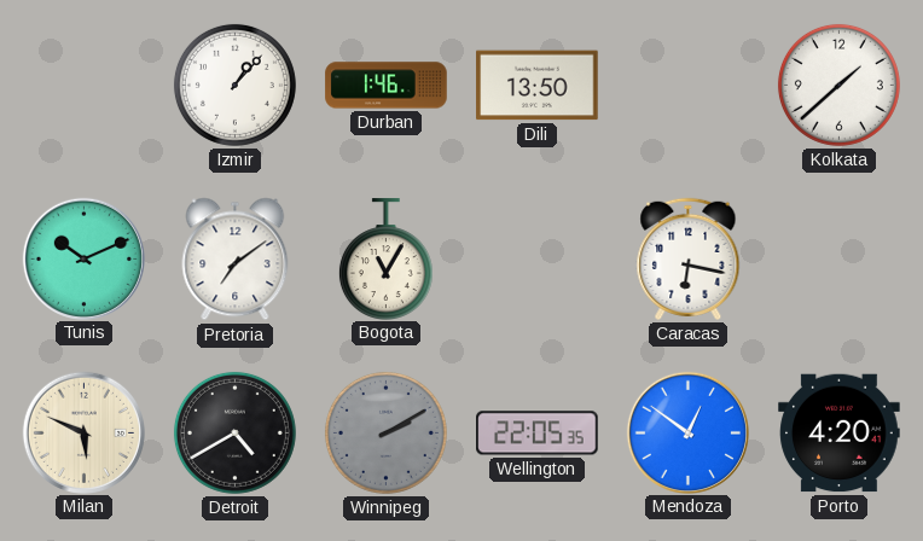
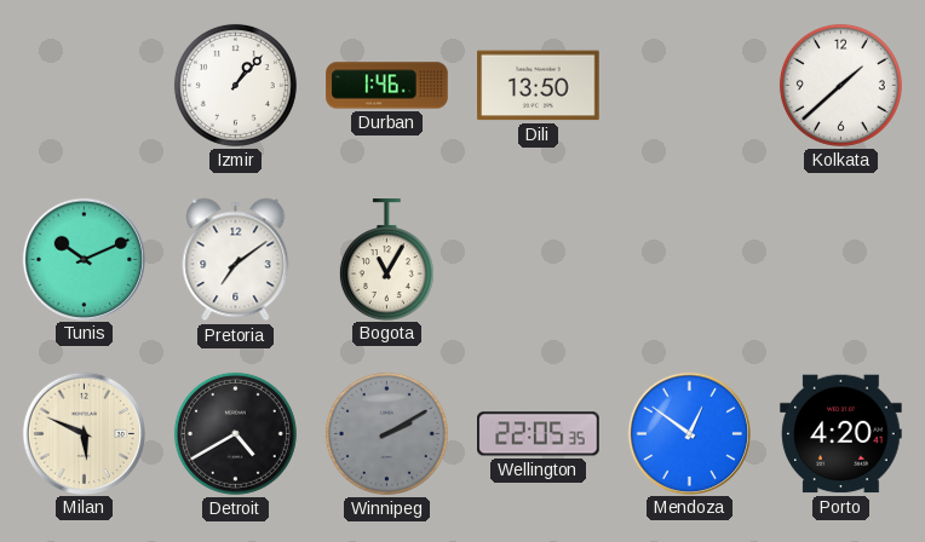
Caracas: 6:17 -> none (689, 258)
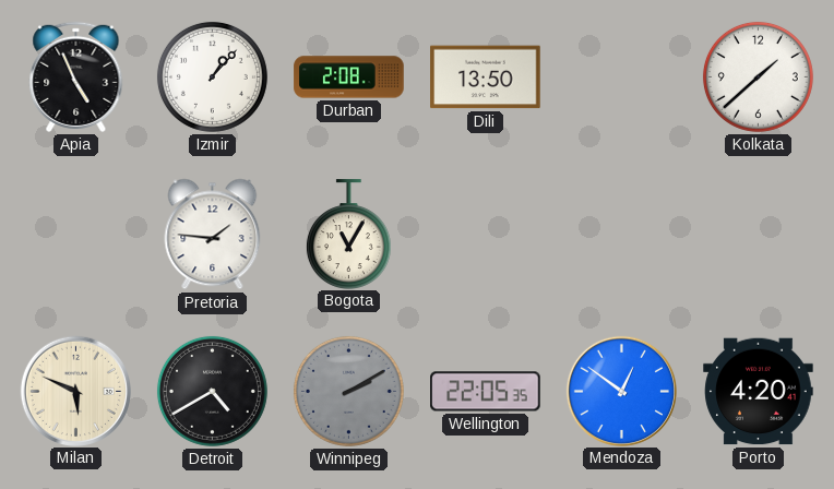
Apia: none -> 4:56 (76, 76)
Durban: 1:46 -> 2:08 (349, 77)
Tunis: 10:11 -> none (84, 259)
Pretoria: 7:09 -> 1:46 (213, 235)
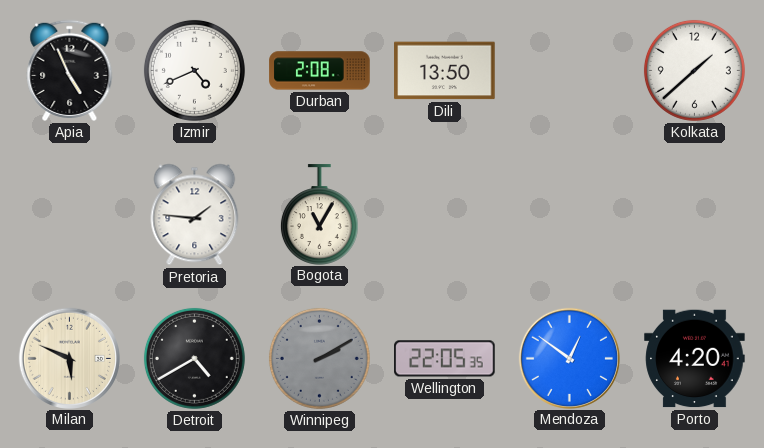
Izmir: 1:07 -> 4:41 (194, 70)
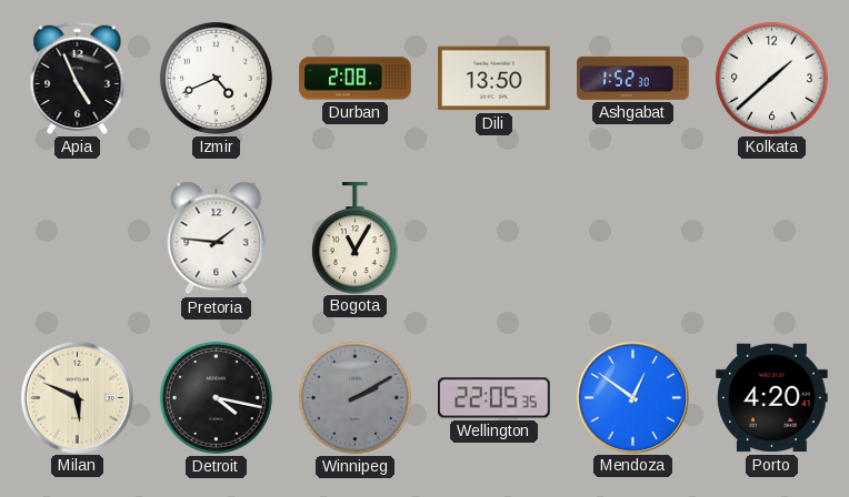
Ashgabat: none -> 1:52 (633, 78)
Detroit: 4:40 -> 4:17 (216, 397)
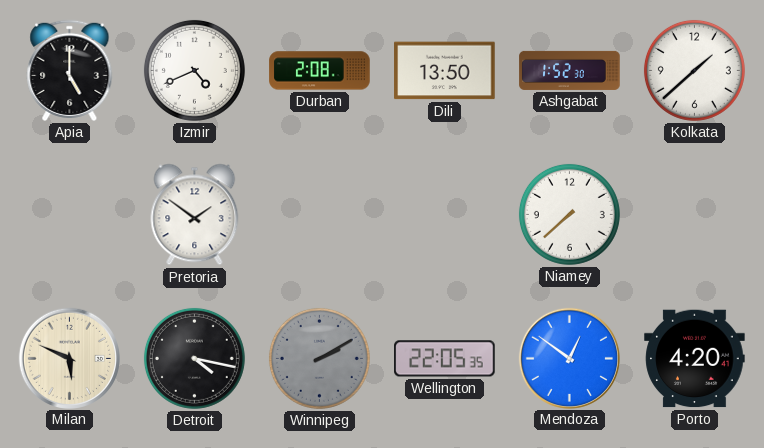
Apia: 4:56 -> 5:00 (70, 70)
Pretoria: 1:46 -> 1:51 (195, 215)
Bogota: 11:05 -> none (354, 237)
Niamey: none -> 7:38 (569, 214)
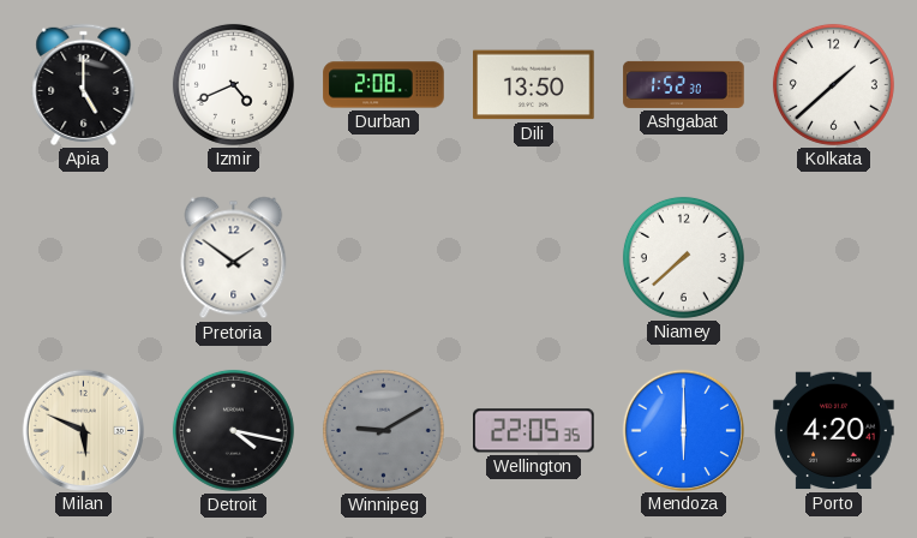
Winnipeg: 2:10 -> 9:10 (383, 430)
Mendoza: 12:51 -> 6:00 (683, 430)
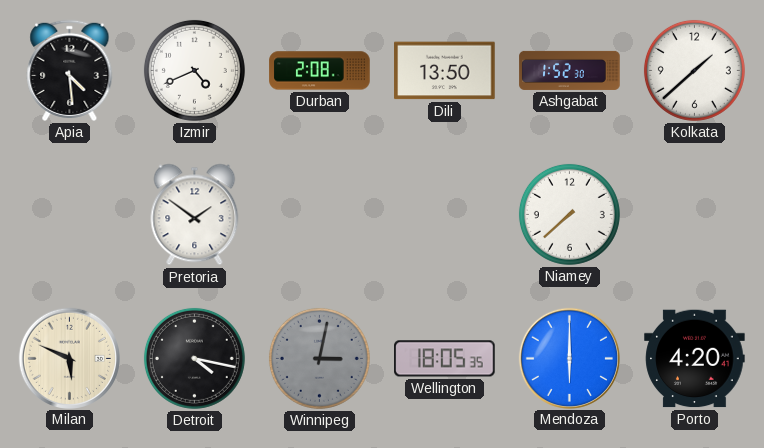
Apia: 5:00 -> 4:29 (70, 70)
Winnipeg: 9:10 -> 3:02 (319, 358)
Wellington: 22:05 -> 18:05 (445, 359)
